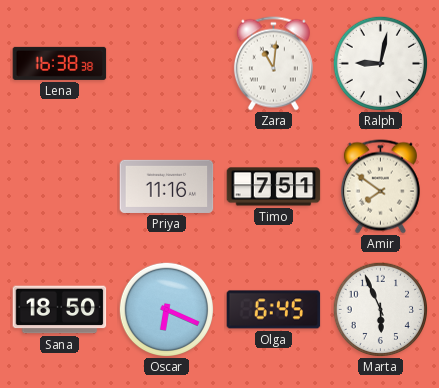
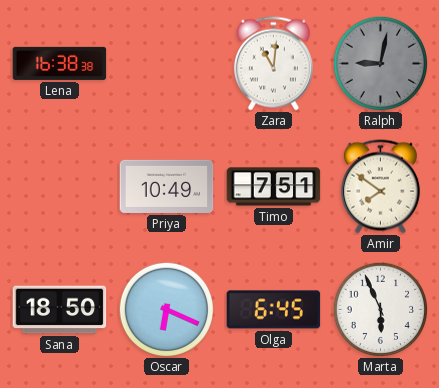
Ralph dial: white -> grey (380, 63)
Priya: 11:16 -> 10:49 (167, 186)
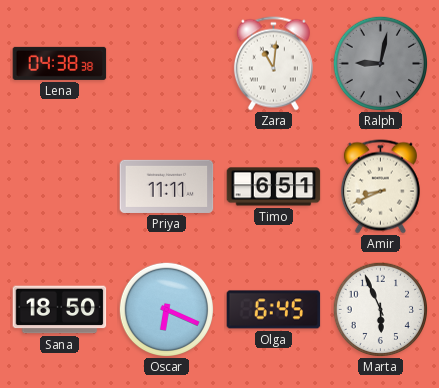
Lena: 16:38 -> 04:38 (60, 63)
Priya: 10:49 -> 11:11 (167, 186)
Timo: 7:51 -> 6:51 (274, 187)
Amir: 7:51 -> 8:41 (380, 187)
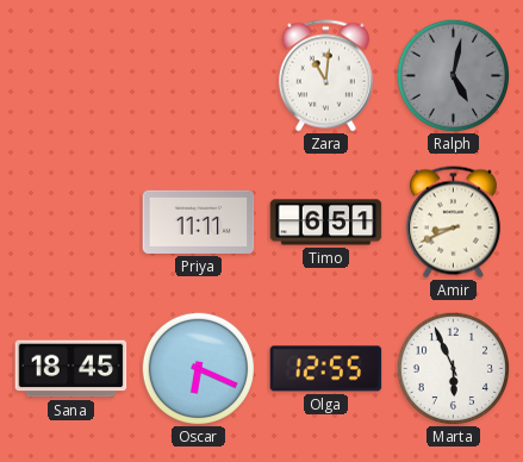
Lena: 04:38 -> none (60, 63)
Ralph: 9:02 -> 5:02 (453, 75)
Sana: 18:50 -> 18:45 (71, 369)
Olga: 6:45 -> 12:55 (326, 369)
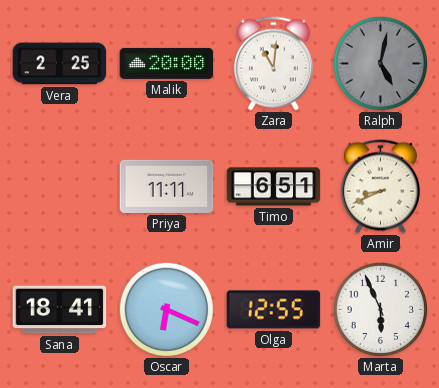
Vera: none -> 2:25 (60, 64)
Malik: none -> 20:00 (167, 63)
Sana: 18:45 -> 18:41 (60, 310)
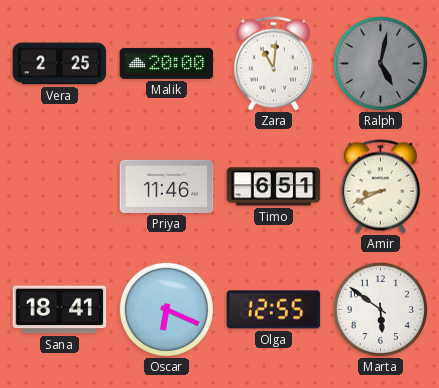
Priya: 11:11 -> 11:46 (167, 186)
Marta: 5:56 -> 5:51 (380, 309)
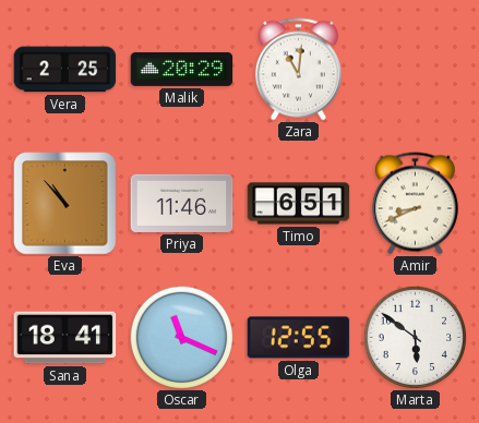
Malik: 20:00 -> 20:29 (182, 69)
Ralph: 5:02 -> none (380, 63)
Eva: none -> 10:53 (65, 204)
Oscar: 6:19 -> 11:19 (181, 337)
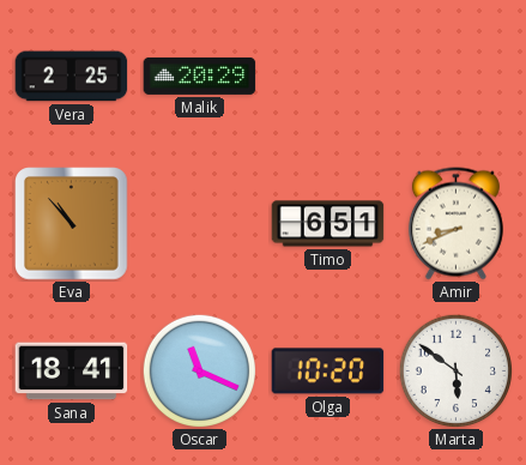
Zara: 11:01 -> none (298, 70)
Priya: 11:46 -> none (182, 203)
Olga: 12:55 -> 10:20 (328, 372)
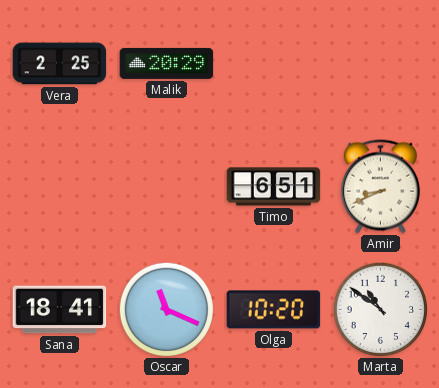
Eva: 10:53 -> none (72, 224)
Marta: 5:51 -> 10:51 (380, 309)
